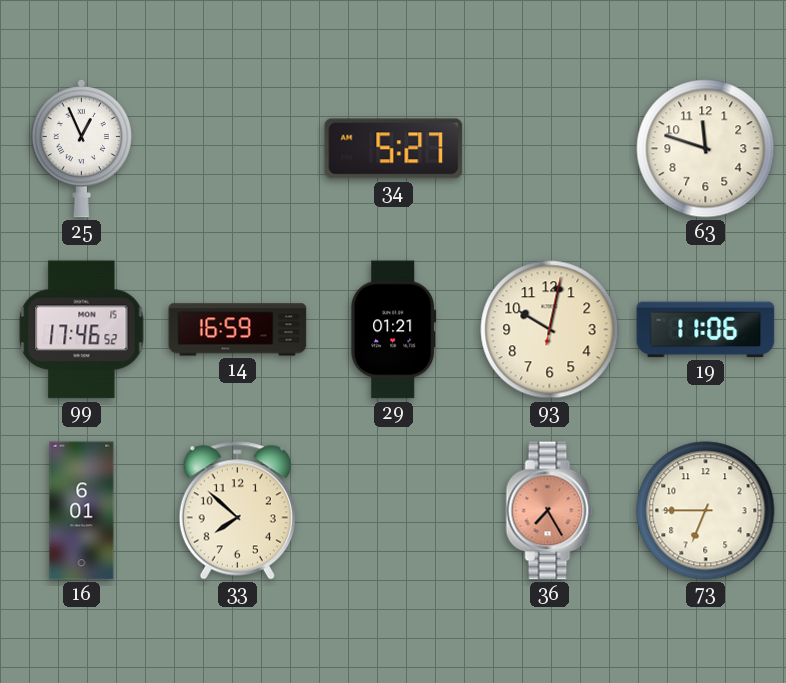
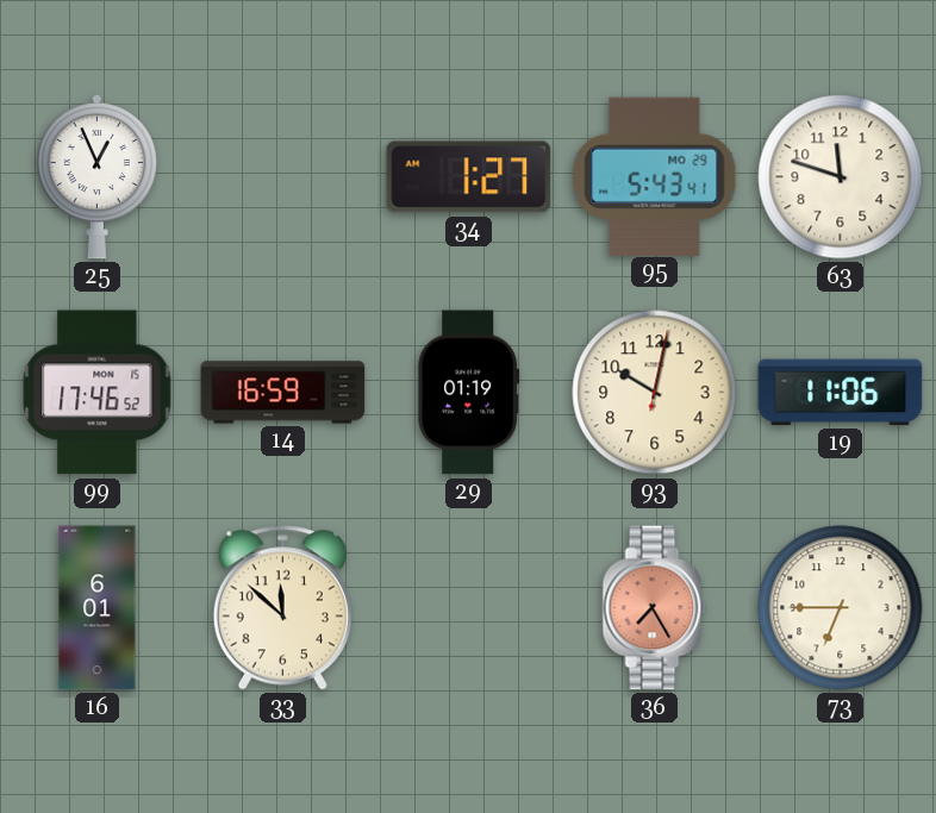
34: 5:27 -> 1:27 (469, 177)
95: none -> 5:43 (655, 176)
29: 01:21 -> 01:19 (469, 393)
33: 7:52 -> 11:52 (282, 608)
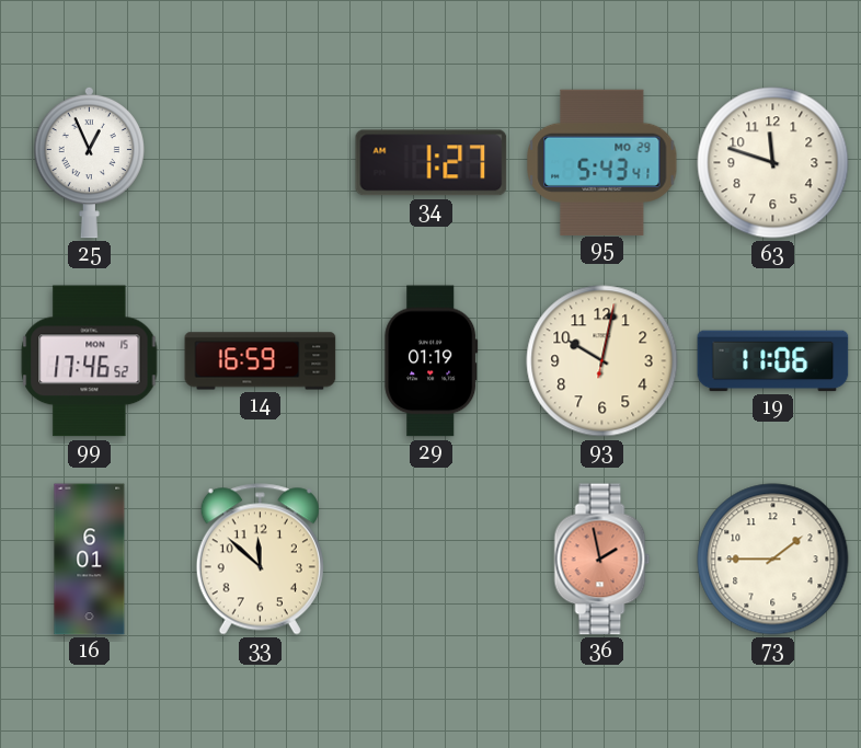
36: 7:25 -> 1:58 (602, 560)
73: 6:45 -> 1:45 (773, 560)
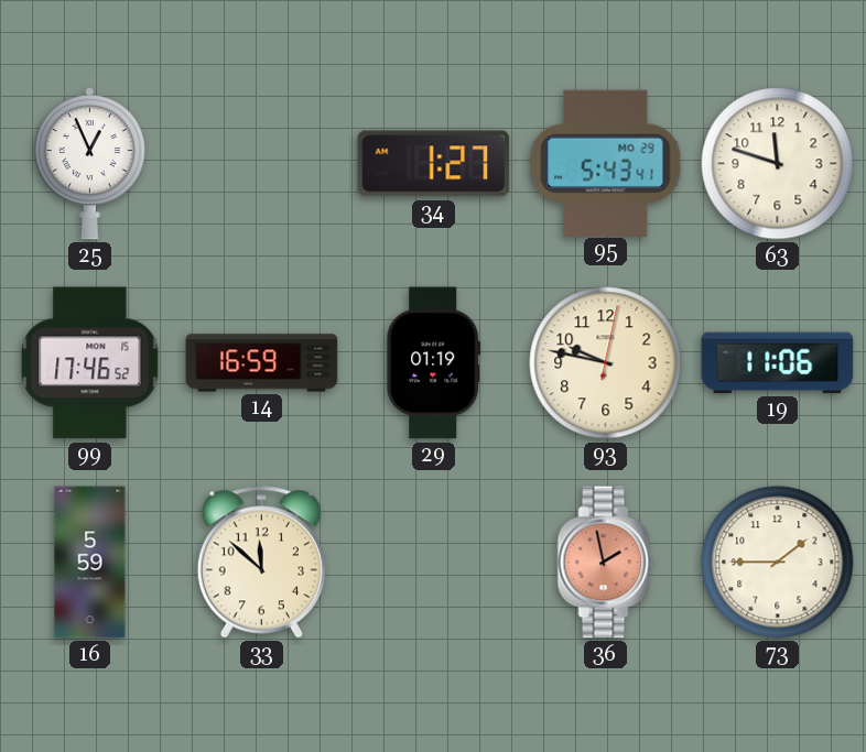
93: 10:02 -> 9:47 (606, 363)
16: 6:01 -> 5:59 (90, 563)
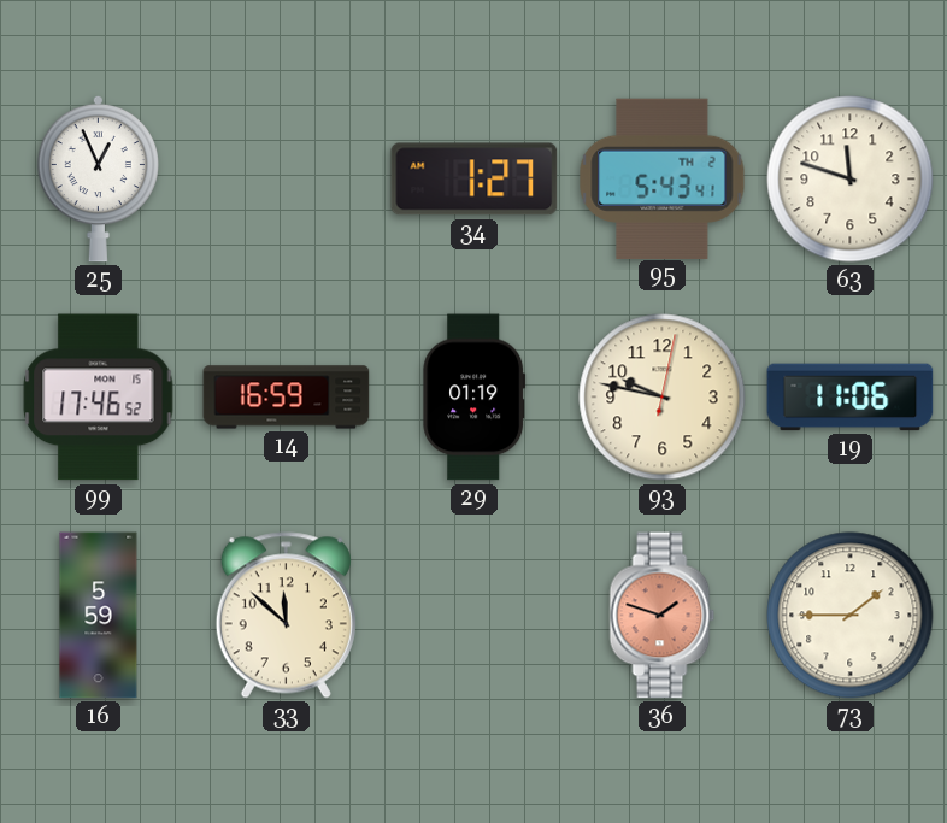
95 date: MO 29 -> TH 2 (663, 178)
36: 1:58 -> 1:48 (663, 616)
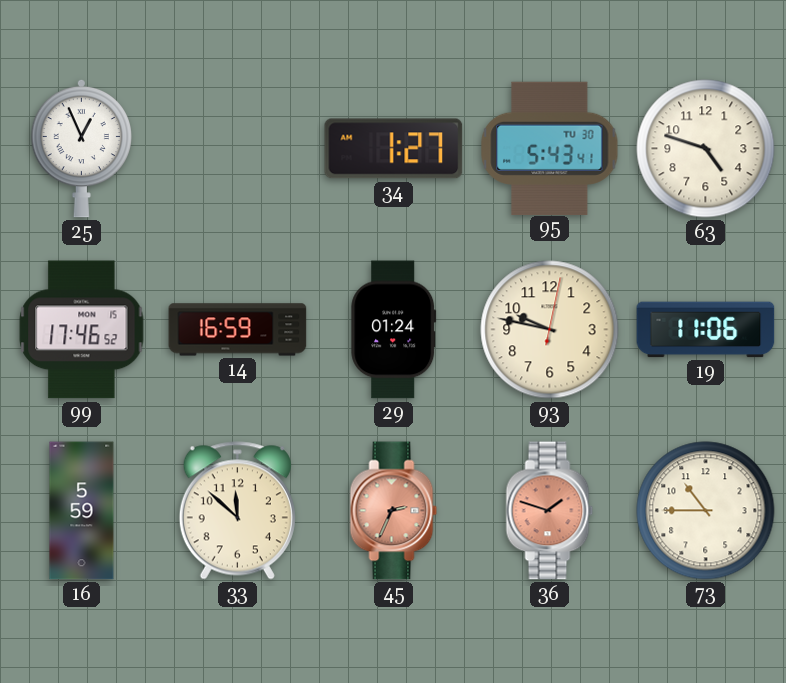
95 date: TH 2 -> TU 30 (550, 148)
63: 11:48 -> 4:48 (706, 149)
29: 01:19 -> 01:24 (394, 330)
45: none -> 2:34 (394, 511)
73: 1:45 -> 10:45 (706, 511)
